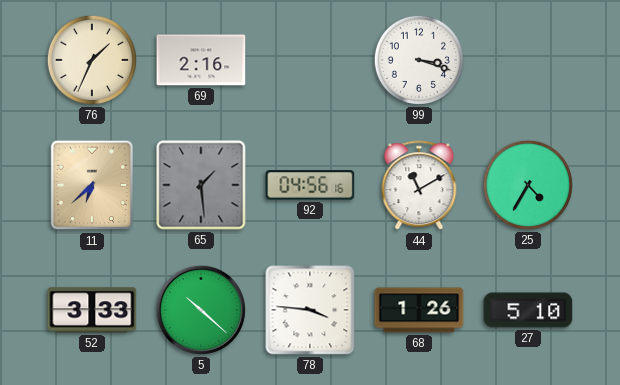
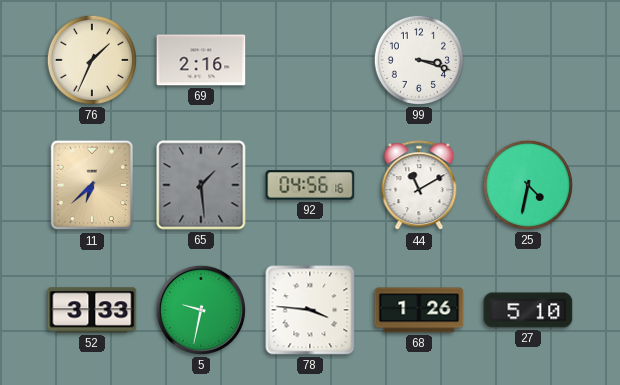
25: 4:35 -> 4:32 (528, 185)
5: 10:22 -> 9:32 (201, 310)
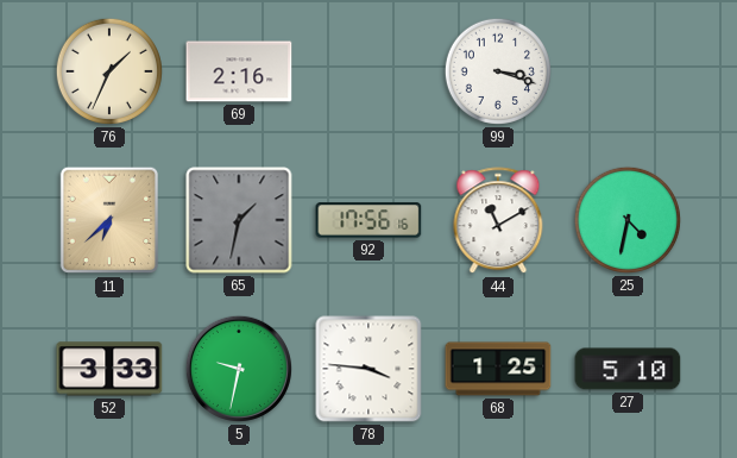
65: 1:29 -> 1:32 (239, 220)
92: 04:56 -> 17:56 (368, 220)
68: 1:26 -> 1:25 (498, 369)
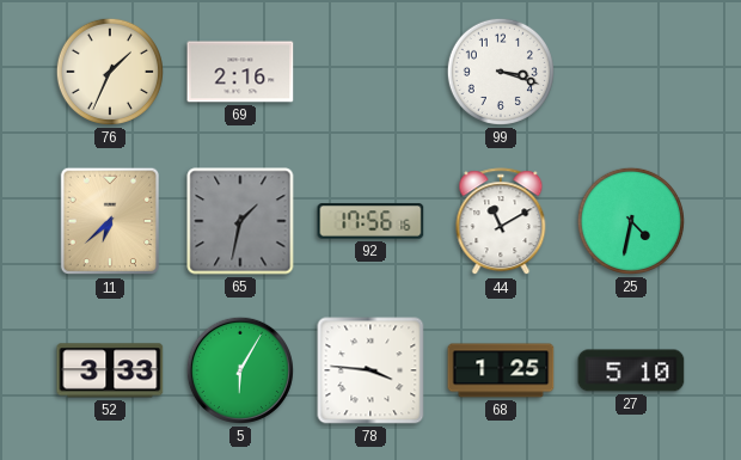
5: 9:32 -> 6:05 (240, 370)
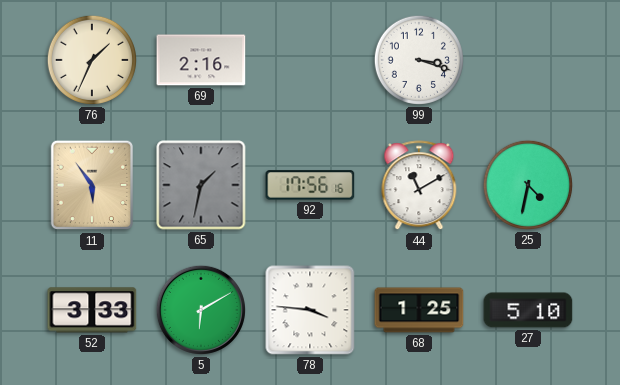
11: 6:38 -> 5:54 (92, 185)
5: 6:05 -> 6:10 (201, 310)
